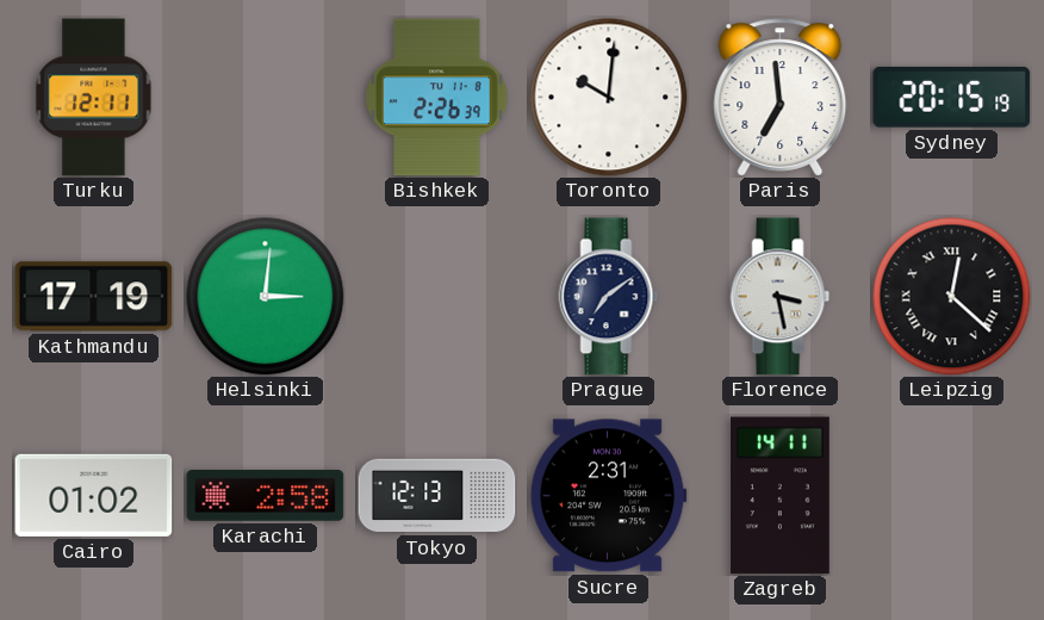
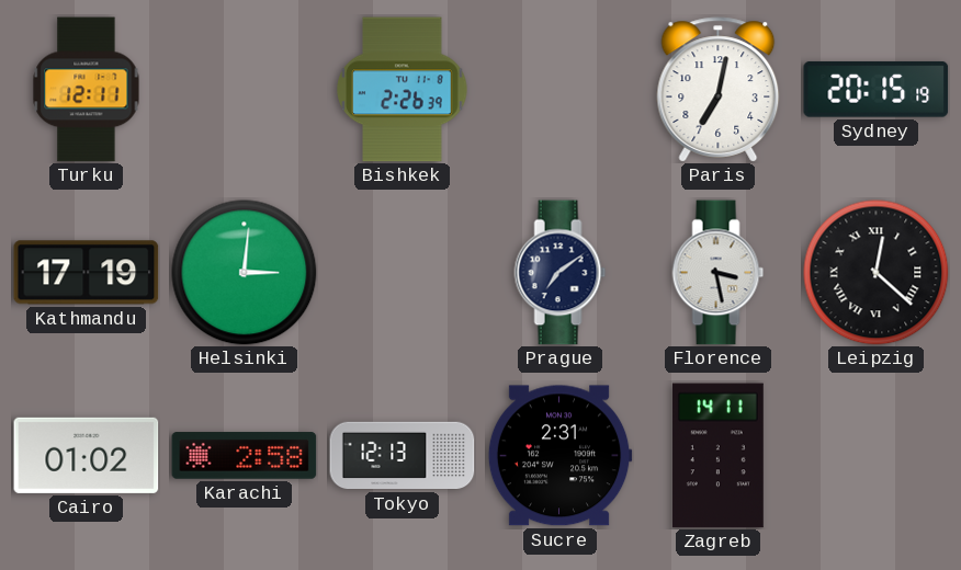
Toronto: 10:01 -> none (609, 98)
Paris: 6:59 -> 7:02 (719, 90)
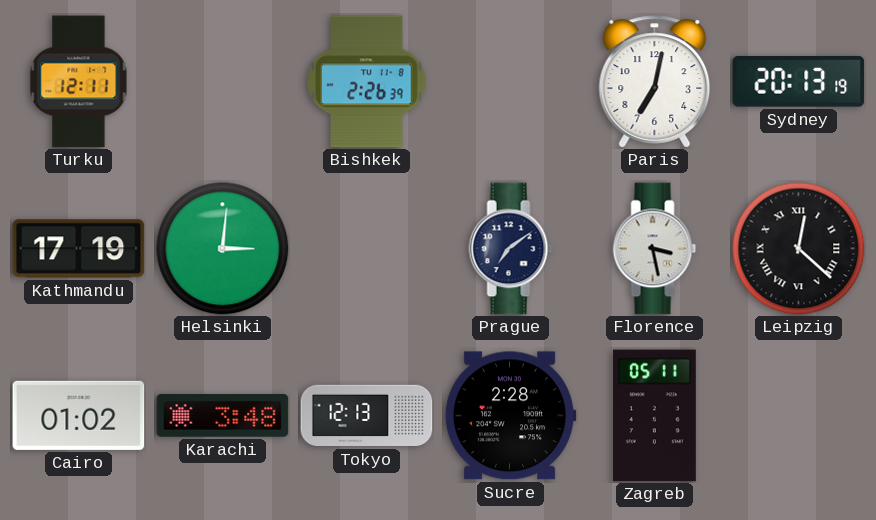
Sydney: 20:15 -> 20:13 (799, 81)
Karachi: 2:58 -> 3:48 (223, 416)
Sucre: 2:31 -> 2:28 (510, 416)
Zagreb: 14:11 -> 05:11 (654, 416)
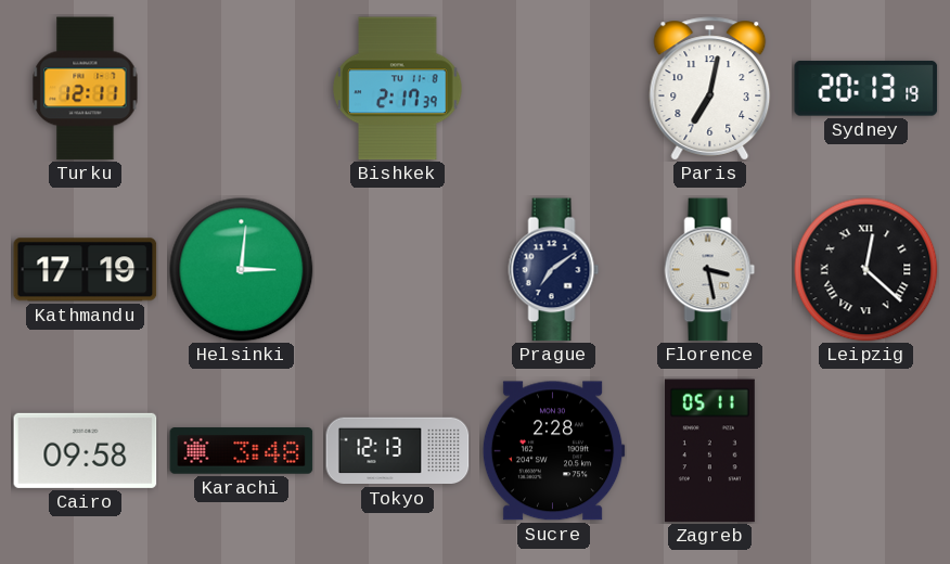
Bishkek: 2:26 -> 2:17 (398, 89)
Cairo: 01:02 -> 09:58 (86, 450)
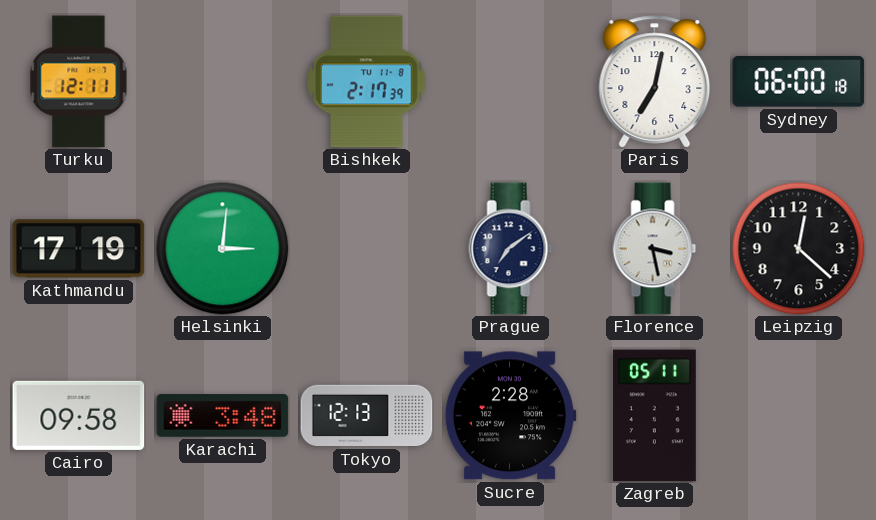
Sydney: 20:13 -> 06:00 (799, 81)
Leipzig numerals: Roman -> Arabic (799, 249)
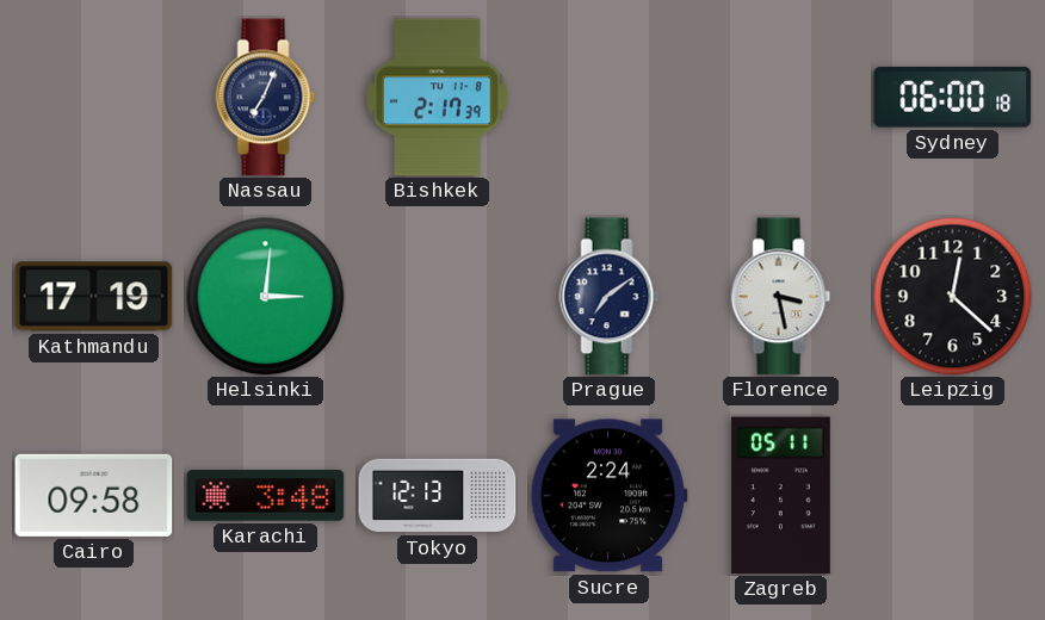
Turku: 12:11 -> none (79, 82)
Nassau: none -> 7:04 (266, 98)
Paris: 7:02 -> none (655, 82)
Sucre: 2:28 -> 2:24 (608, 496)
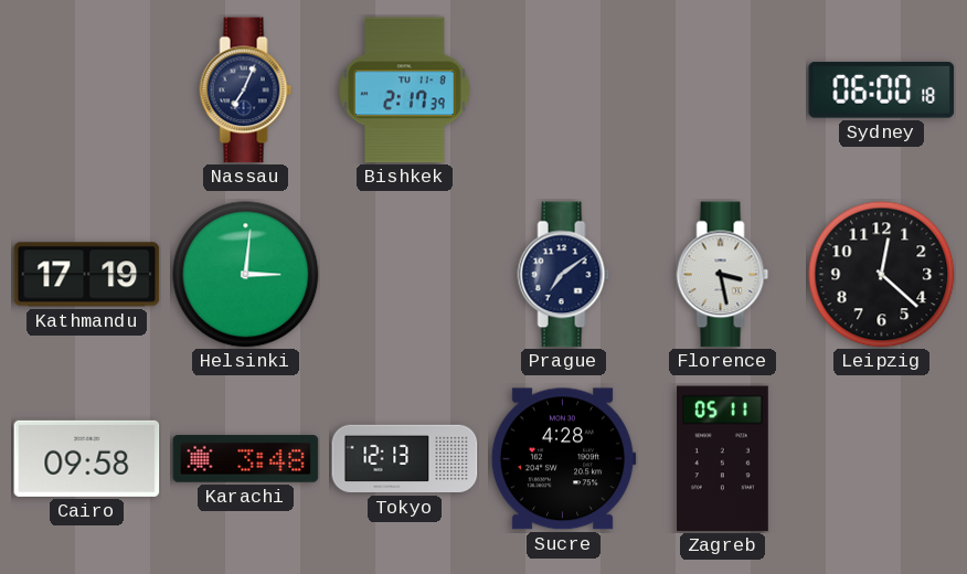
Sucre: 2:24 -> 4:28 (563, 459)
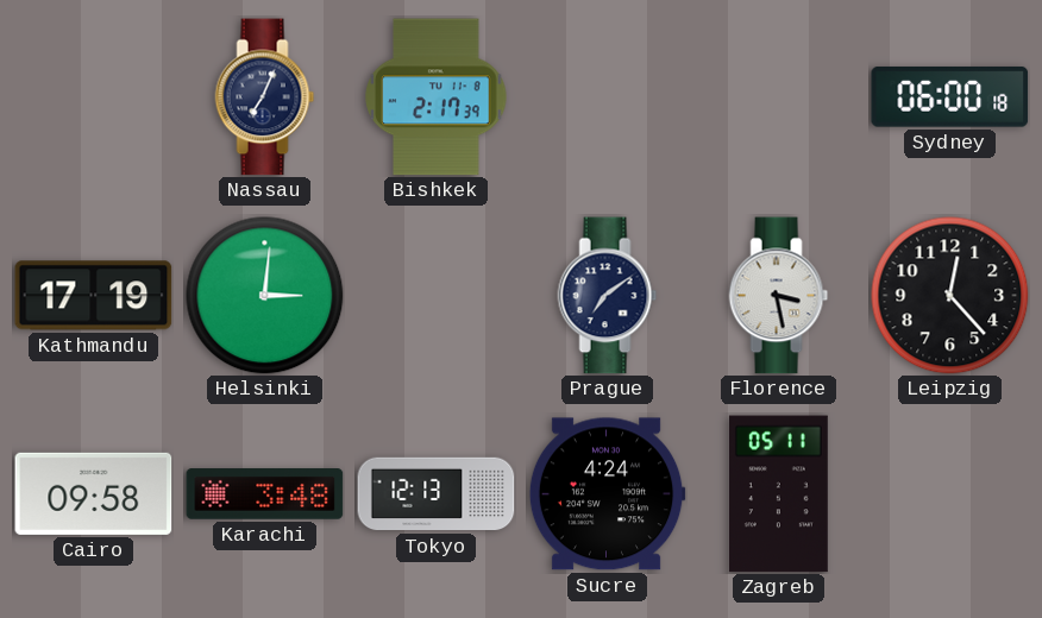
Leipzig: 12:22 -> 12:23 (950, 296)
Sucre: 4:28 -> 4:24 (607, 494)
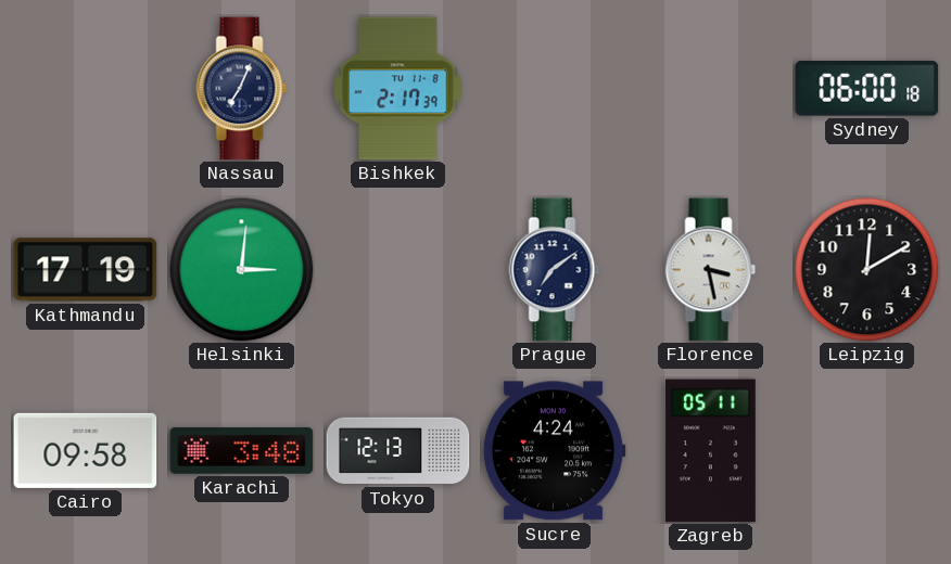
Leipzig: 12:23 -> 12:10 (867, 270)
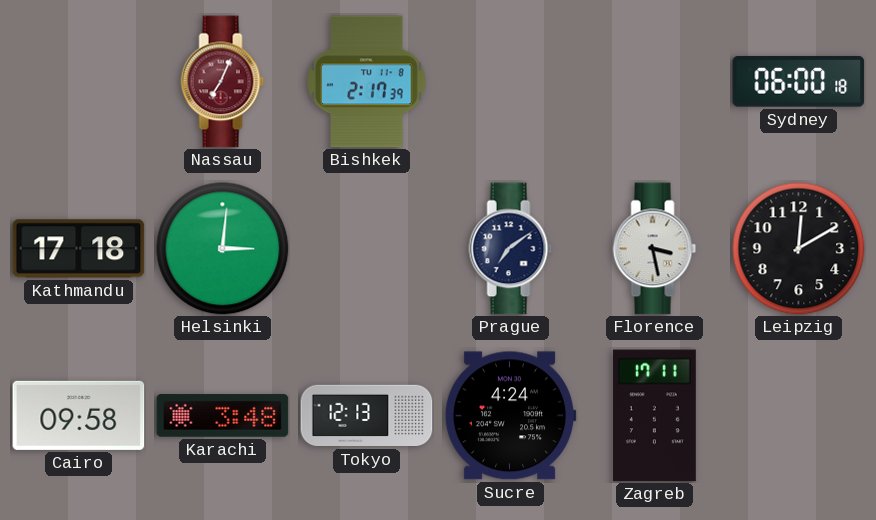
Nassau dial: navy -> burgundy (223, 82)
Kathmandu: 17:19 -> 17:18 (79, 249)
Zagreb: 05:11 -> 17:11 (654, 416)
